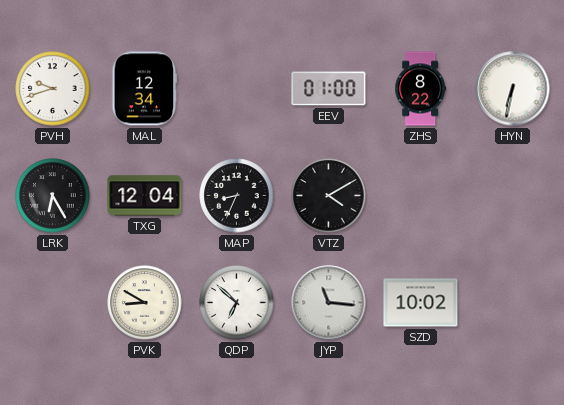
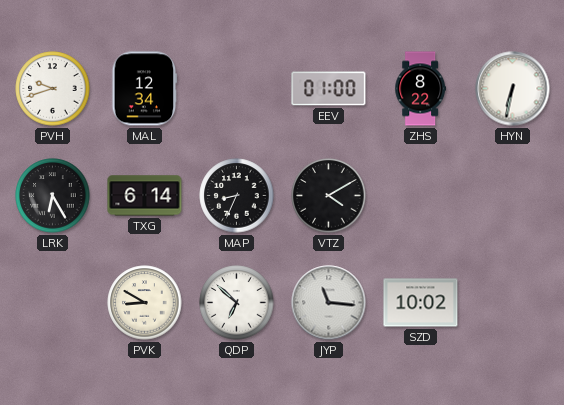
TXG: 12:04 -> 6:14 (145, 196)
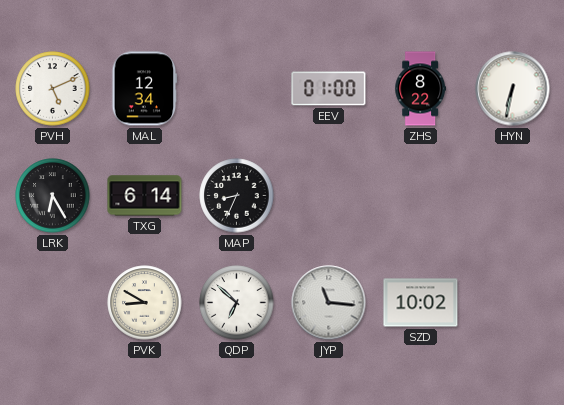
PVH: 9:42 -> 5:11 (53, 89)
VTZ: 4:10 -> none (329, 196)
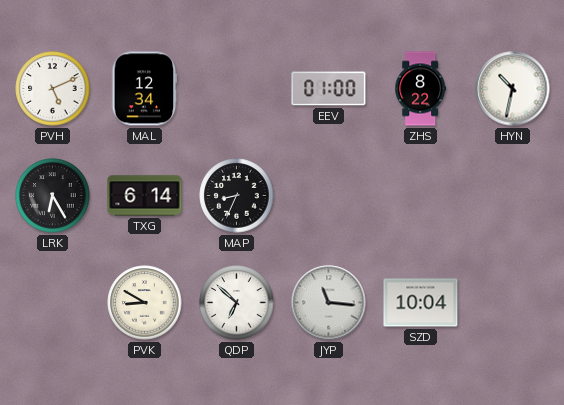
HYN: 6:32 -> 10:32 (513, 89)
SZD: 10:02 -> 10:04 (421, 303)
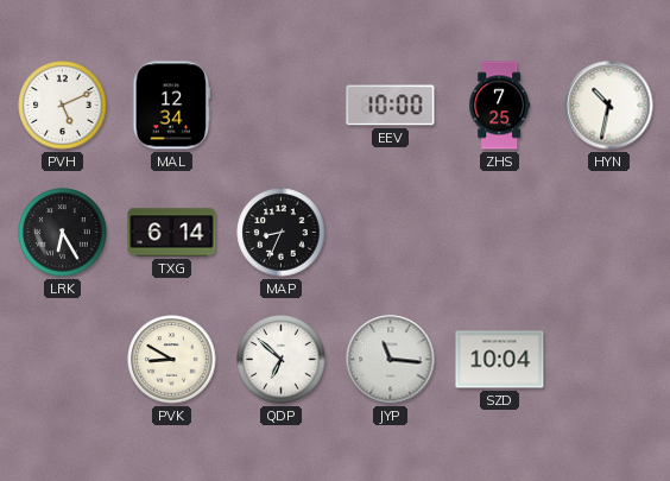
EEV: 01:00 -> 10:00 (391, 106)
ZHS: 8:22 -> 7:25 (500, 106)
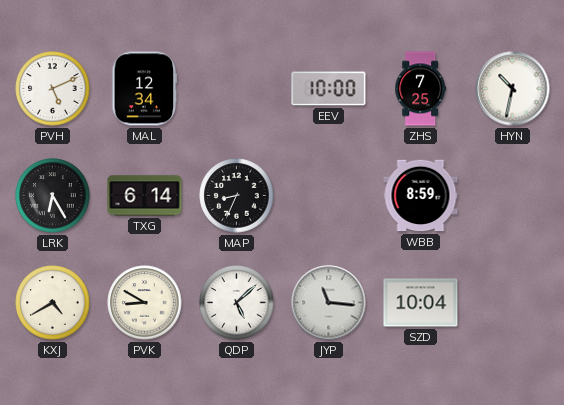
WBB: none -> 8:59 (421, 196)
KXJ: none -> 4:40 (53, 303)
QDP: 6:52 -> 5:08 (237, 303)
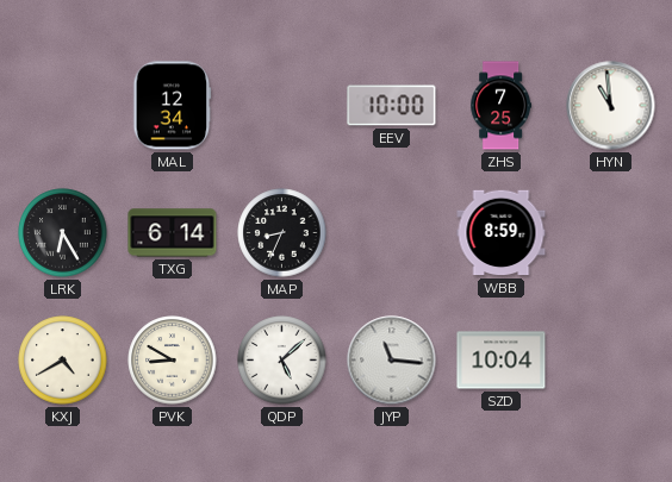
PVH: 5:11 -> none (53, 89)
HYN: 10:32 -> 10:59 (611, 106)
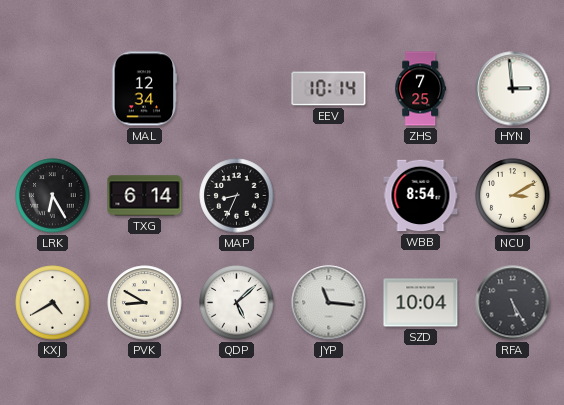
EEV: 10:00 -> 10:14 (329, 89)
HYN: 10:59 -> 2:59 (513, 89)
WBB: 8:59 -> 8:54 (421, 196)
NCU: none -> 3:10 (513, 196)
RFA: none -> 5:25 (513, 303)
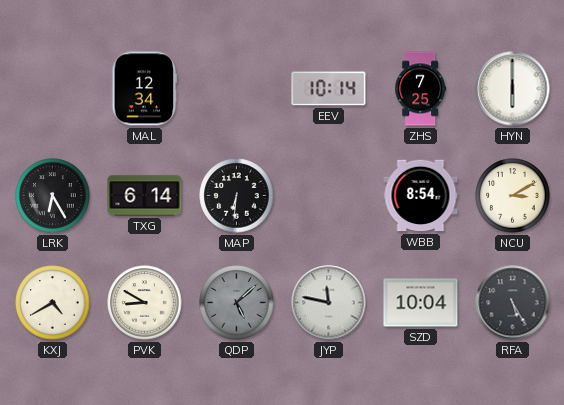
HYN: 2:59 -> 6:00 (513, 89)
MAP: 8:34 -> 6:31 (237, 196)
QDP dial: white -> grey (237, 303)
JYP: 11:16 -> 11:47 (329, 303)
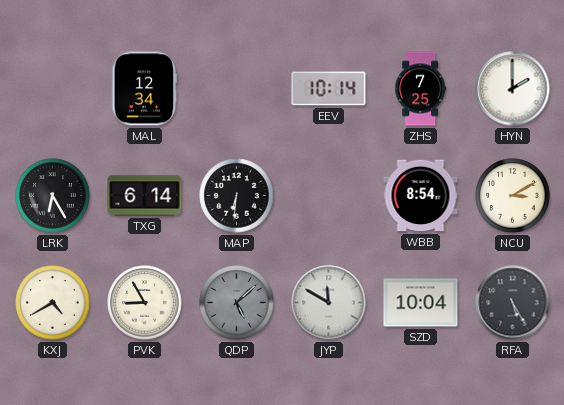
HYN: 6:00 -> 2:00 (513, 89)
PVK: 8:50 -> 8:55 (145, 303)
JYP: 11:47 -> 11:50 (329, 303)
